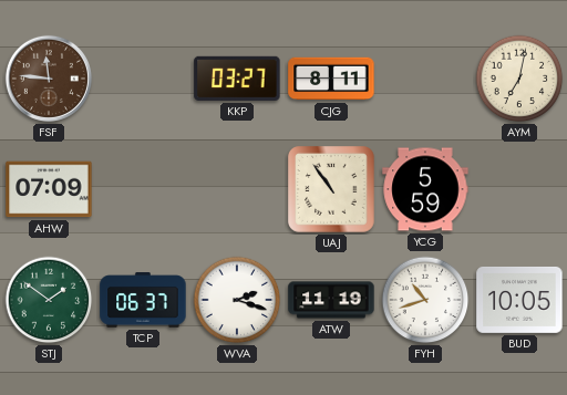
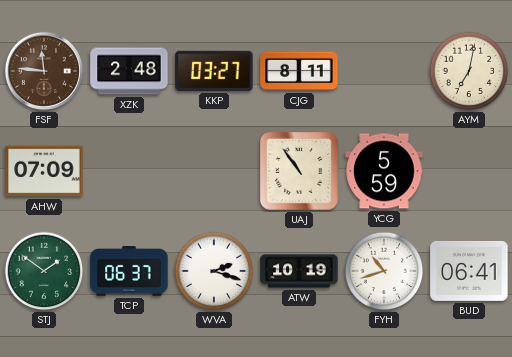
XZK: none -> 2:48 (129, 71)
ATW: 11:19 -> 10:19 (299, 271)
BUD: 10:05 -> 06:41 (469, 271)
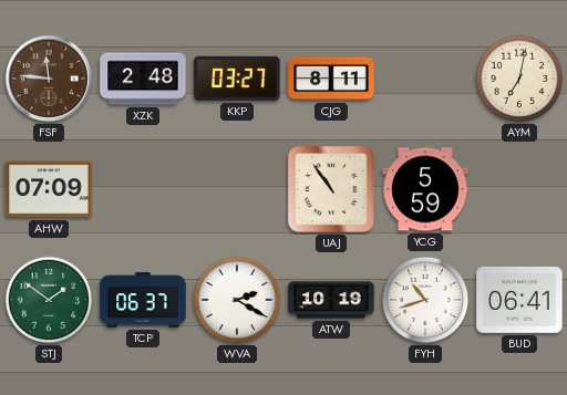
WVA: 2:18 -> 2:20 (237, 300)
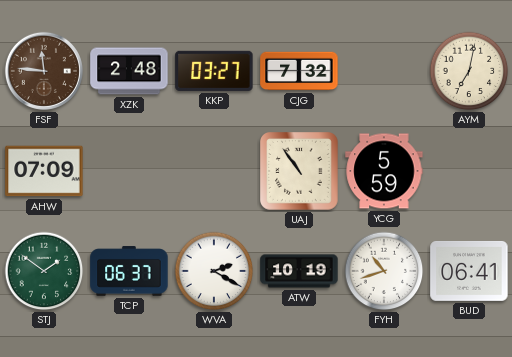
CJG: 8:11 -> 7:32 (299, 71)
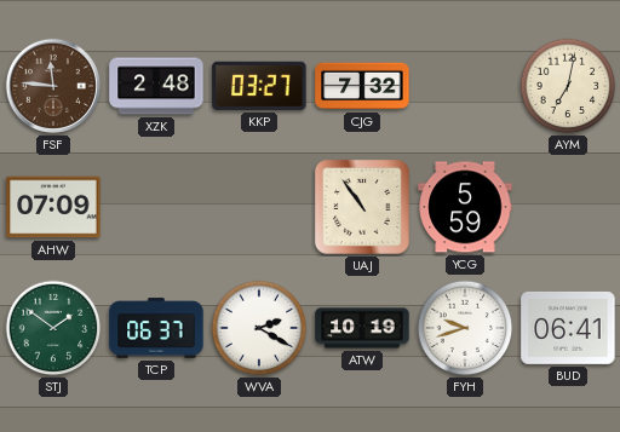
FYH: 10:42 -> 9:42 (465, 328)
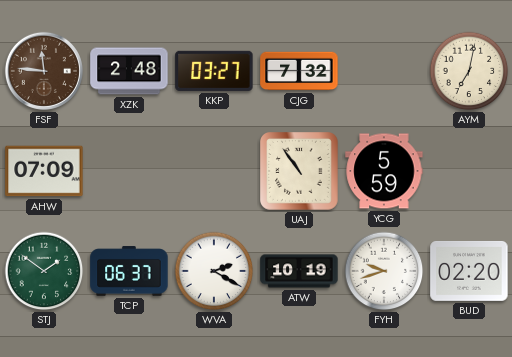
BUD: 06:41 -> 02:20 (469, 271)
